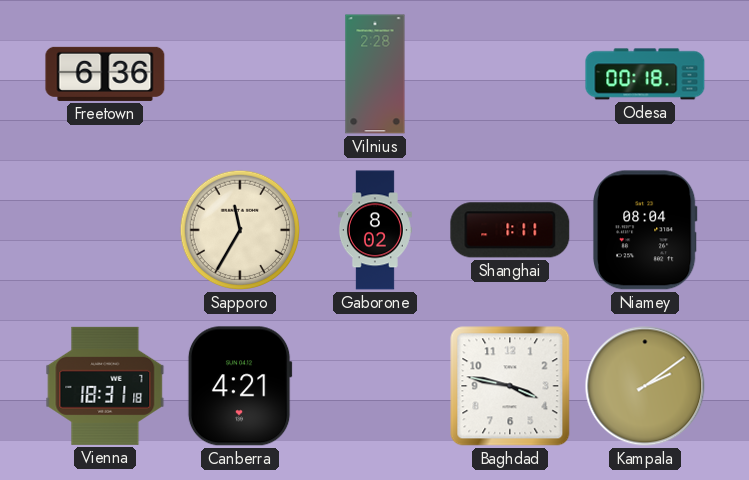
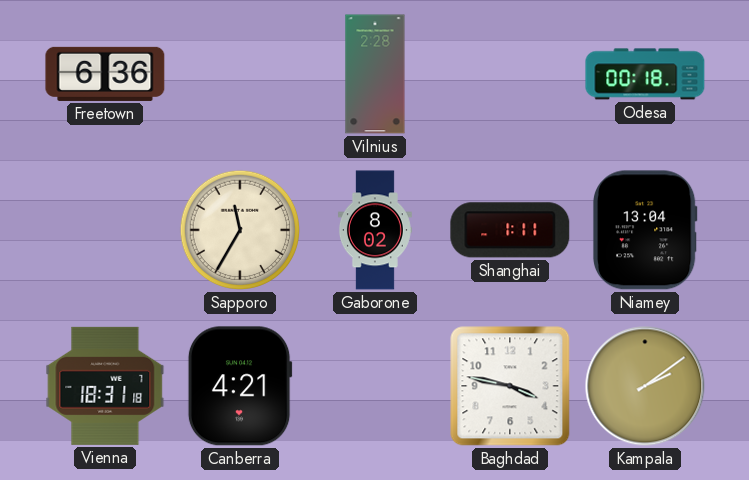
Niamey: 08:04 -> 13:04 (645, 230)
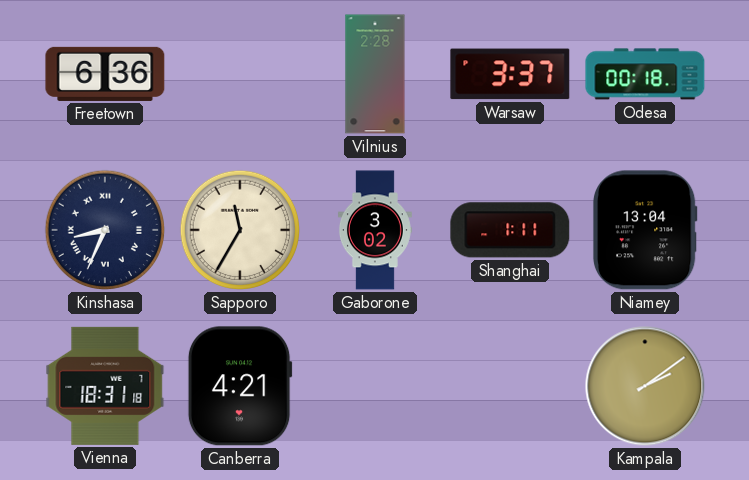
Warsaw: none -> 3:37 (510, 74)
Kinshasa: none -> 8:34 (105, 230)
Gaborone: 8:02 -> 3:02 (375, 230)
Baghdad: 3:47 -> none (510, 386)
